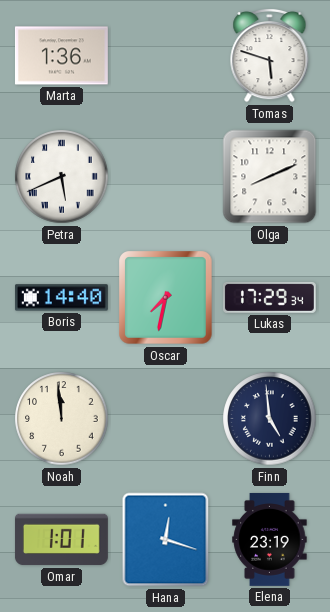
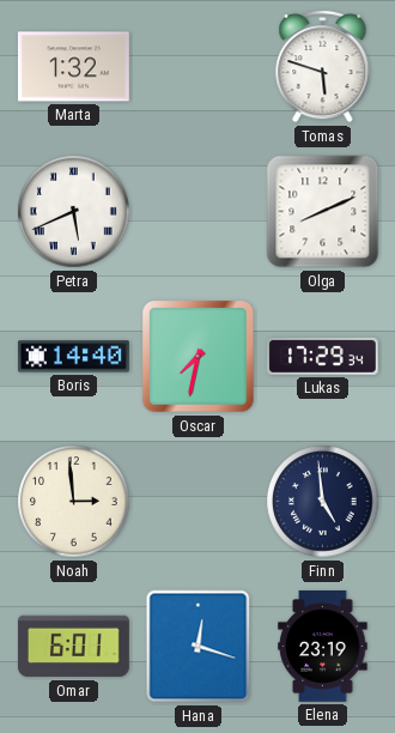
Marta: 1:36 -> 1:32 (73, 67)
Noah: 11:59 -> 2:59 (74, 502)
Omar: 1:01 -> 6:01 (73, 647)
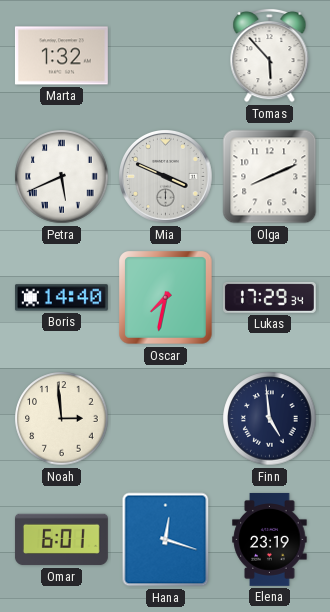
Tomas: 5:48 -> 5:53 (270, 55)
Mia: none -> 3:49 (166, 177)
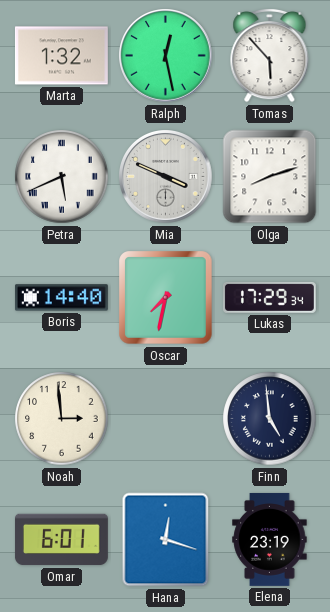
Ralph: none -> 12:28 (166, 56)
Olga: 8:11 -> 8:12 (270, 177)
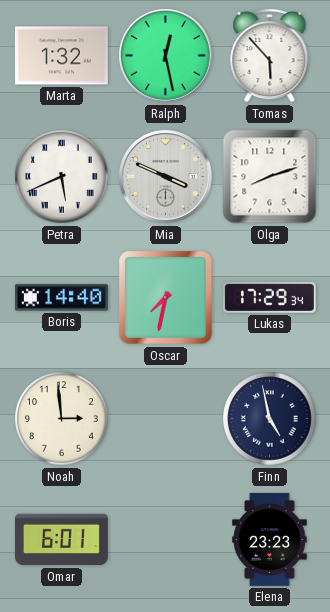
Finn: 4:59 -> 4:58 (270, 419)
Hana: 12:18 -> none (166, 540)
Elena: 23:19 -> 23:23 (270, 539)
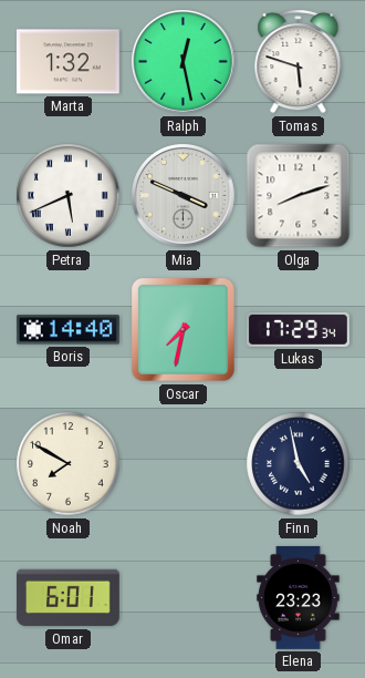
Tomas: 5:53 -> 5:48 (299, 61)
Noah: 2:59 -> 7:50 (69, 464)
